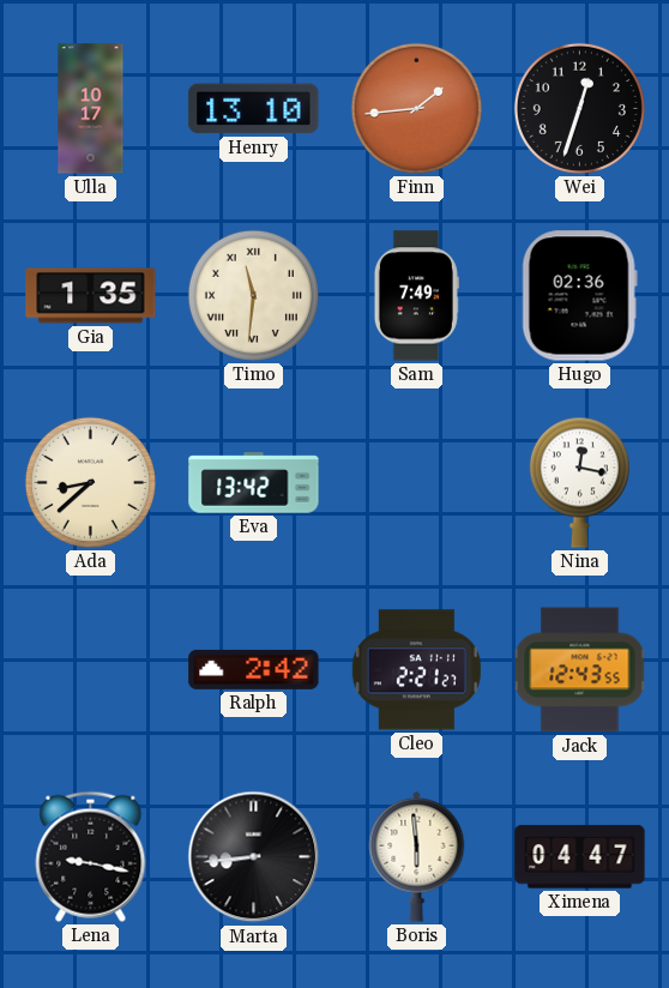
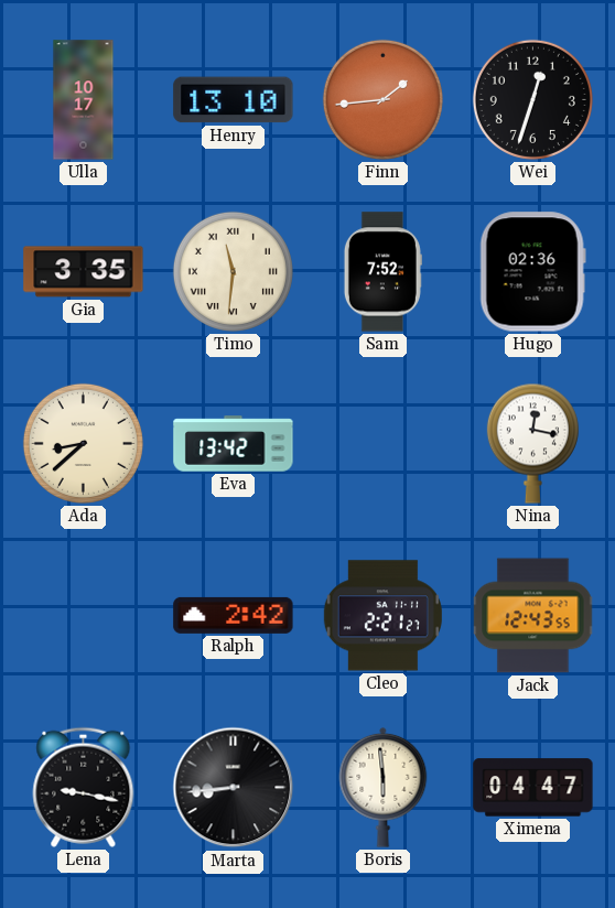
Gia: 1:35 -> 3:35 (84, 272)
Sam: 7:49 -> 7:52 (382, 272)
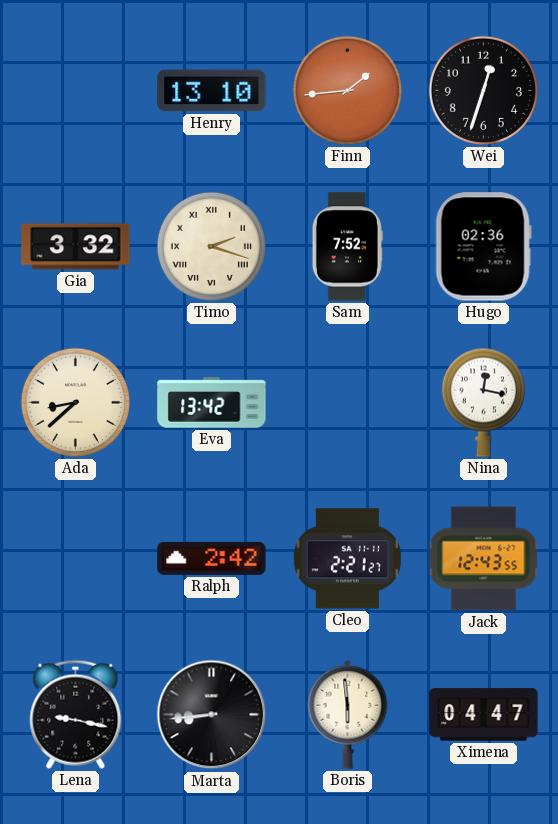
Ulla: 10:17 -> none (84, 100)
Gia: 3:35 -> 3:32 (76, 247)
Timo: 11:31 -> 2:18 (211, 246)
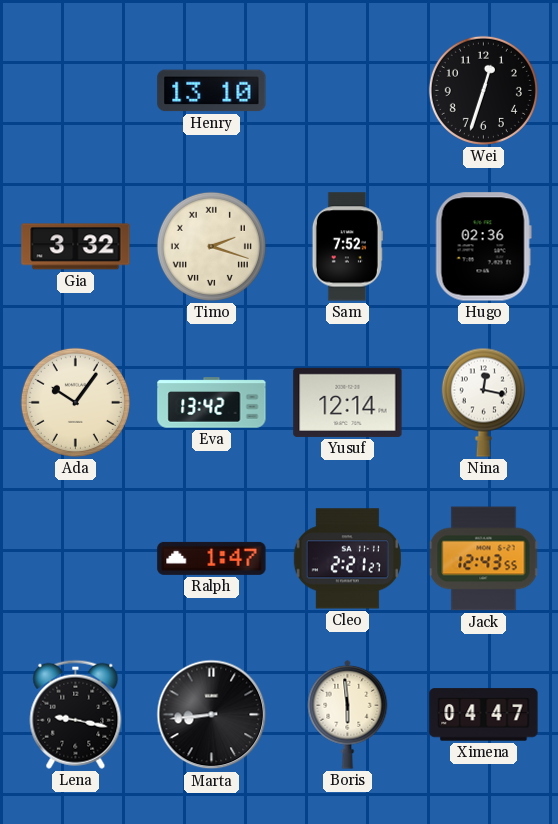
Finn: 1:44 -> none (347, 90)
Ada: 8:38 -> 10:06 (75, 402)
Yusuf: none -> 12:14 (348, 402)
Ralph: 2:42 -> 1:47 (212, 558)
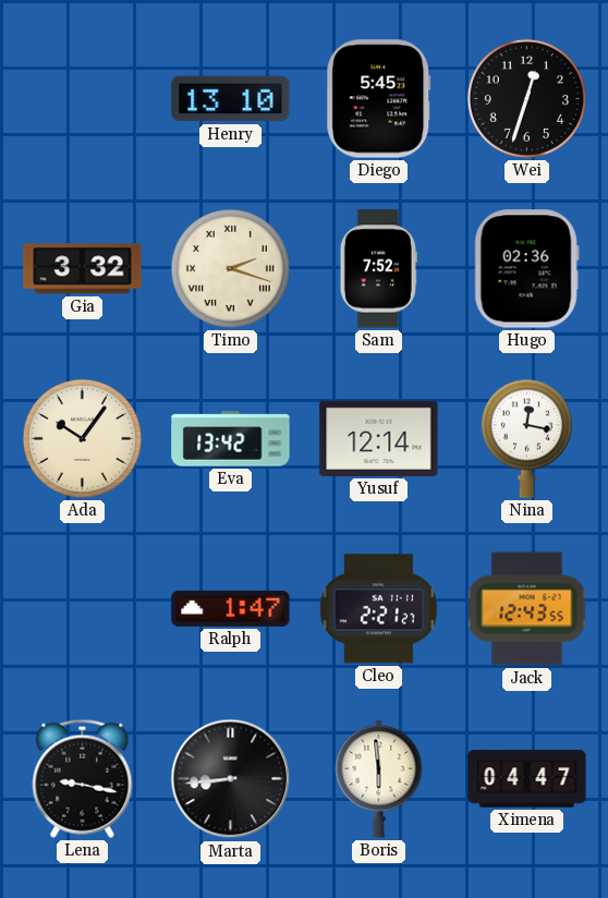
Diego: none -> 5:45 (379, 99)
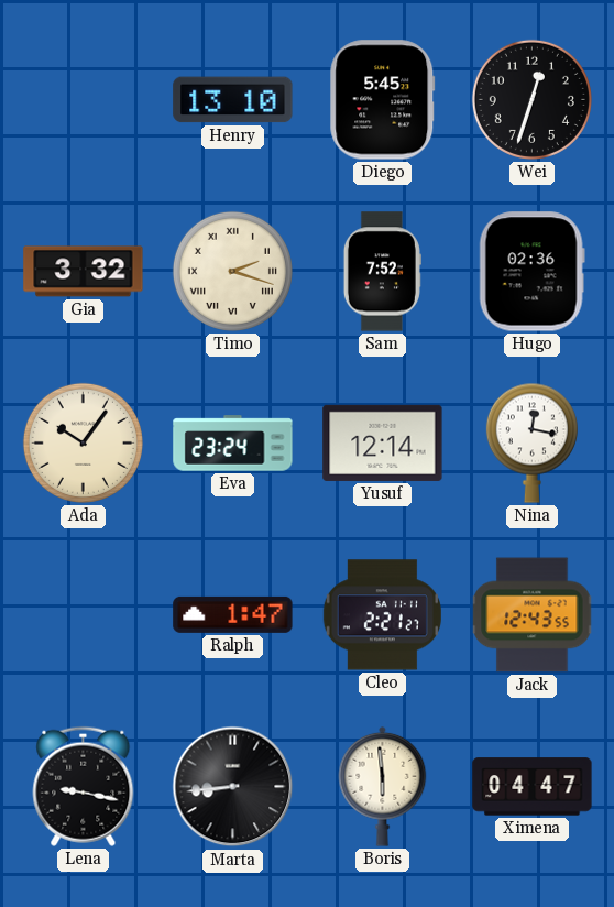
Eva: 13:42 -> 23:24 (233, 444)
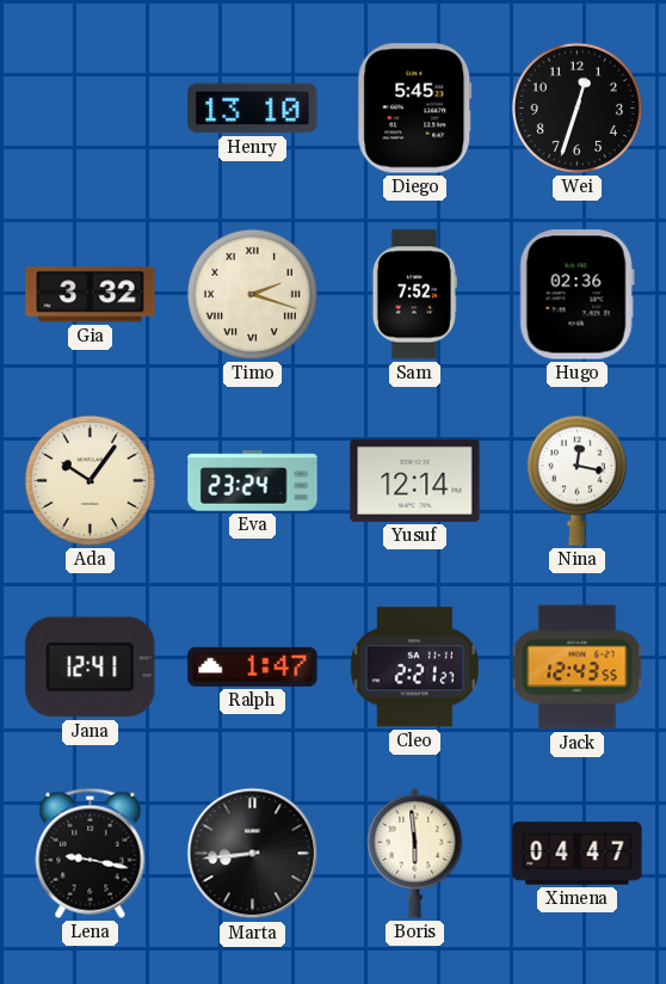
Jana: none -> 12:41 (91, 668)
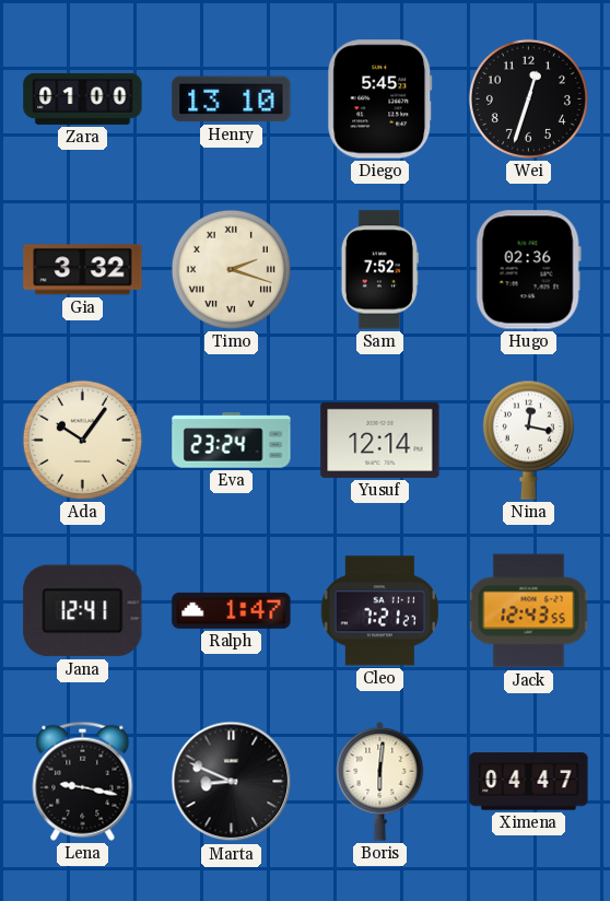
Zara: none -> 01:00 (83, 98)
Cleo: 2:21 -> 7:21 (379, 611)
Marta: 8:44 -> 8:49 (232, 782)
Boris: 5:59 -> 6:01 (380, 781)
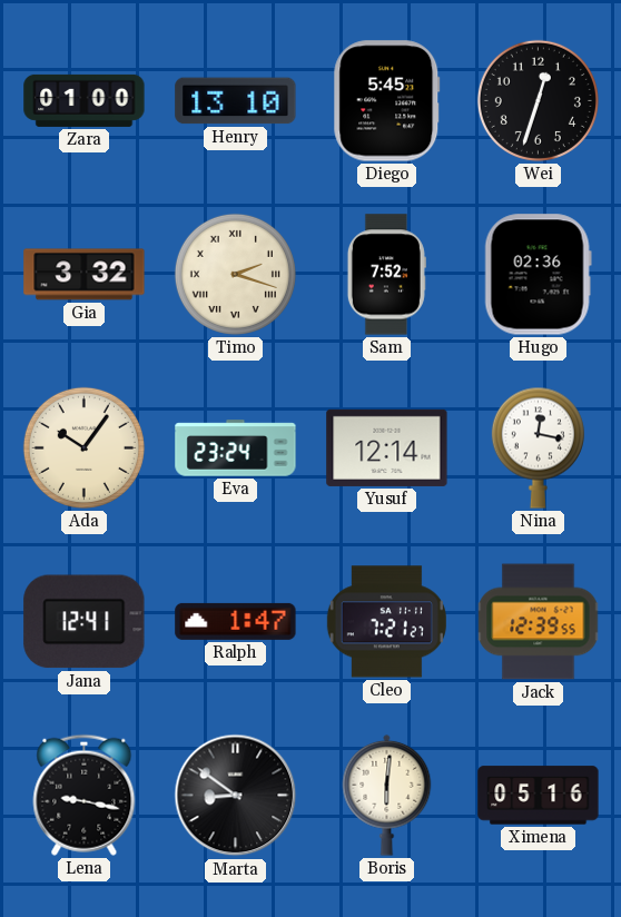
Jack: 12:43 -> 12:39 (539, 622)
Marta: 8:49 -> 8:51 (236, 796)
Ximena: 04:47 -> 05:16 (539, 796)
